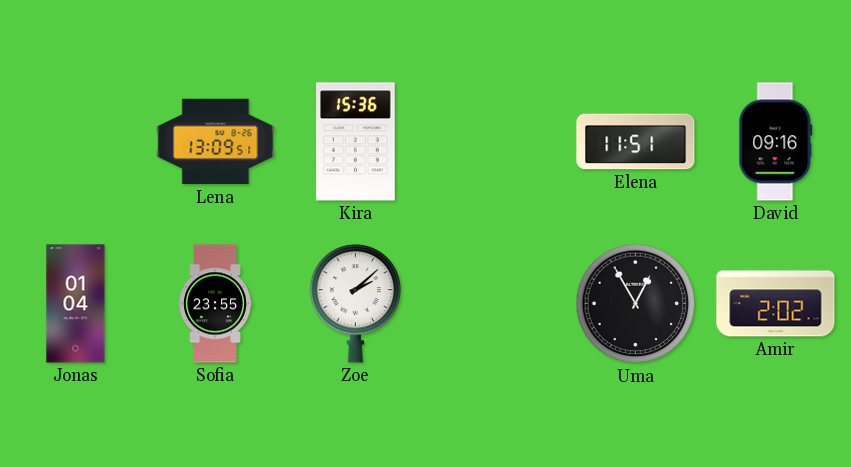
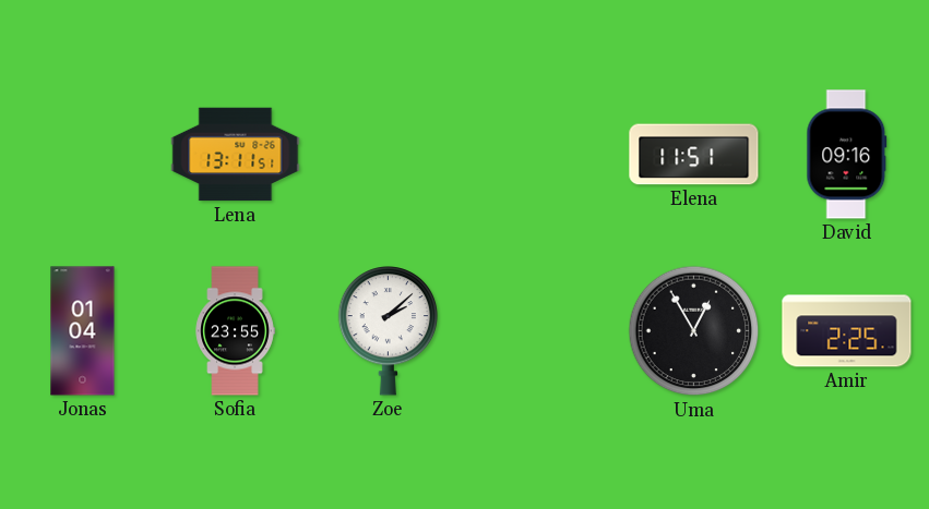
Lena: 13:09 -> 13:11 (236, 155)
Kira: 15:36 -> none (356, 142)
Amir: 2:02 -> 2:25 (847, 331)
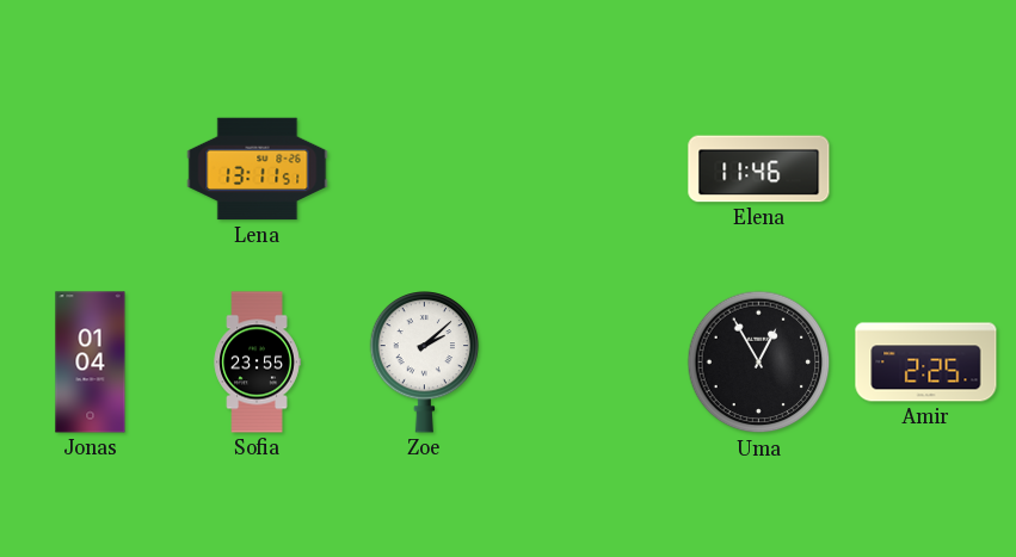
Elena: 11:51 -> 11:46 (759, 169)
David: 09:16 -> none (847, 155)
